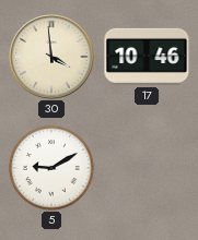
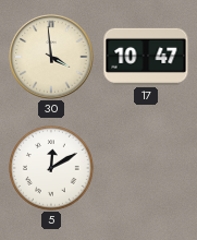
17: 10:46 -> 10:47 (146, 57)
5: 9:10 -> 12:10 (51, 168)
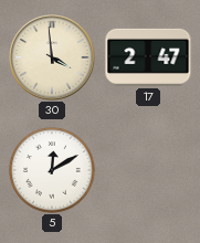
17: 10:47 -> 2:47 (148, 57)
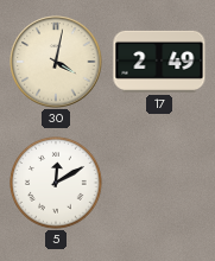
30: 3:59 -> 4:02 (56, 62)
17: 2:47 -> 2:49 (159, 62)
